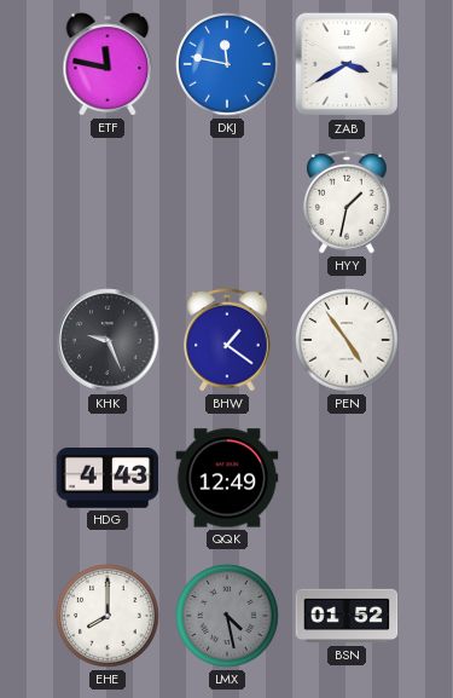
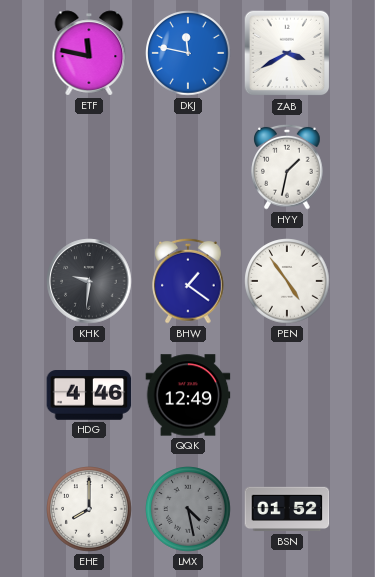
KHK: 9:26 -> 9:31 (89, 281)
HDG: 4:43 -> 4:46 (89, 395)
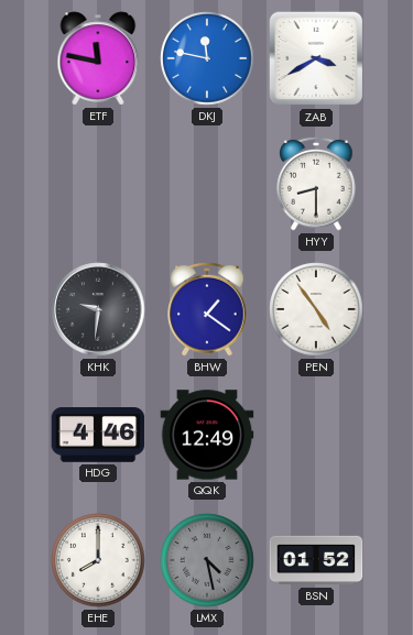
HYY: 1:32 -> 8:30 (316, 184)
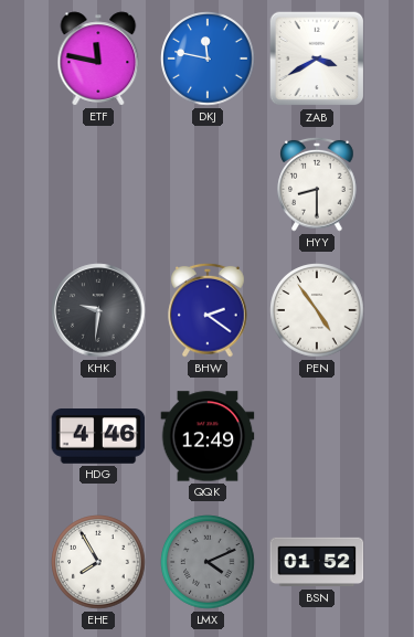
BHW: 1:21 -> 2:21 (208, 310)
EHE: 8:00 -> 7:55 (98, 562)
LMX: 4:28 -> 4:11 (208, 562)
